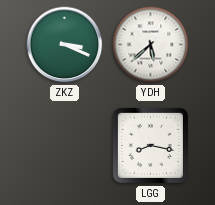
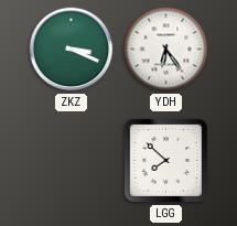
YDH: 5:38 -> 6:24 (166, 50)
LGG: 8:17 -> 7:52 (165, 160)
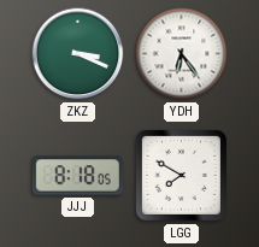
JJJ: none -> 8:18 (77, 176)
LGG: 7:52 -> 7:50 (181, 175)
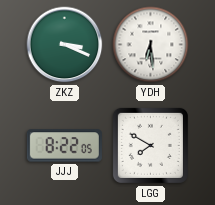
YDH: 6:24 -> 6:29 (151, 45)
JJJ: 8:18 -> 8:22 (64, 146)
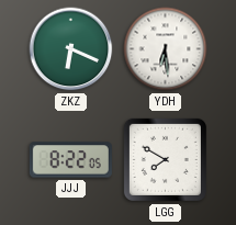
ZKZ: 3:19 -> 6:19 (71, 49)
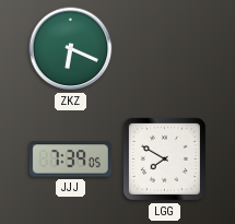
YDH: 6:29 -> none (166, 49)
JJJ: 8:22 -> 7:39 (70, 160)
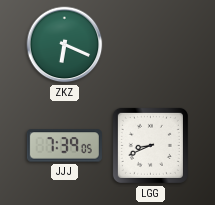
LGG: 7:50 -> 8:41 (150, 145)
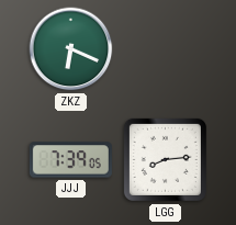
LGG: 8:41 -> 8:14 (165, 159)
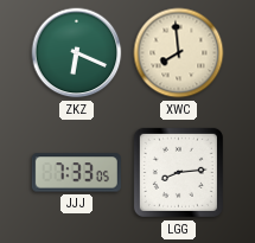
XWC: none -> 7:59 (179, 53)
JJJ: 7:39 -> 7:33 (76, 173)
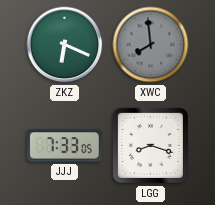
XWC dial: cream -> grey (151, 45)
LGG: 8:14 -> 8:18 (150, 145)
